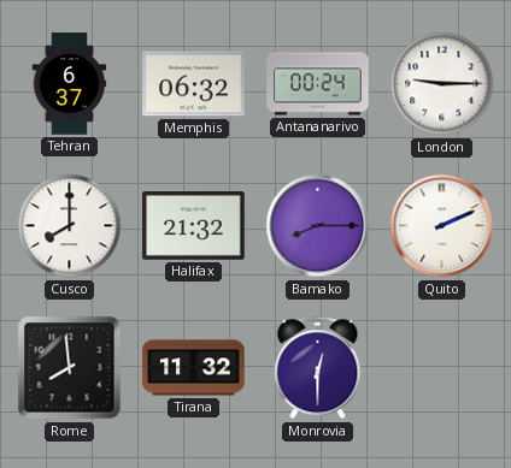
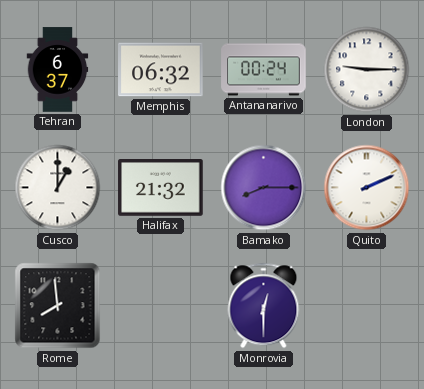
Cusco: 8:00 -> 1:00 (58, 188)
Tirana: 11:32 -> none (194, 368)
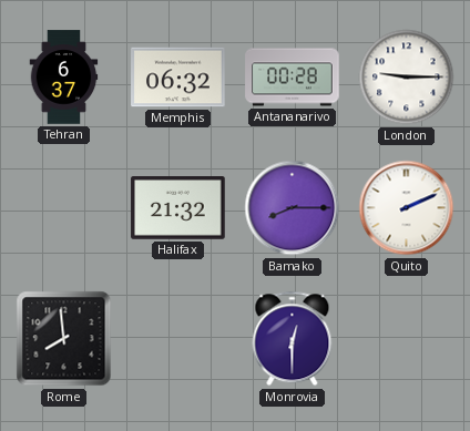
Antananarivo: 00:24 -> 00:28 (293, 78)
Cusco: 1:00 -> none (58, 188)
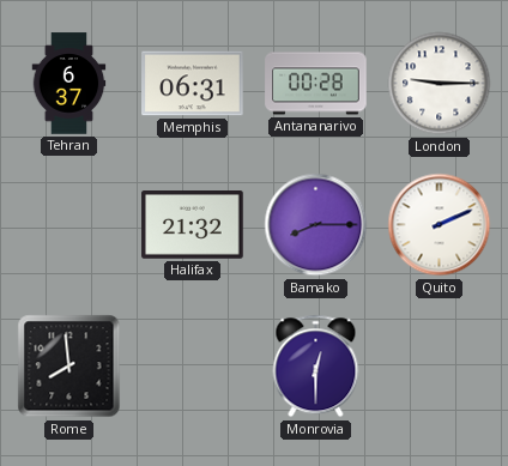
Memphis: 06:32 -> 06:31 (193, 84)
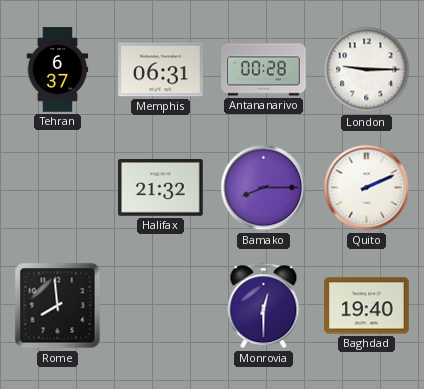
Baghdad: none -> 19:40 (367, 306)
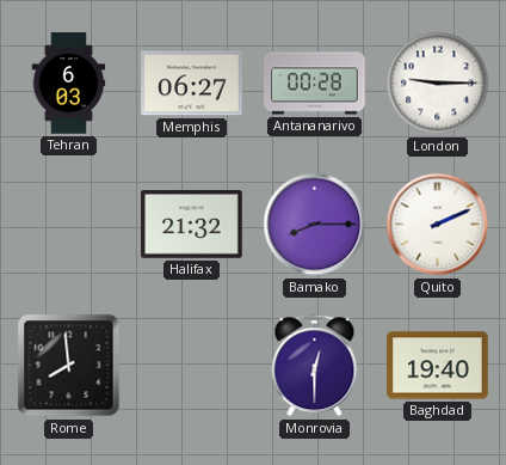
Tehran: 6:37 -> 6:03 (69, 84)
Memphis: 06:31 -> 06:27 (192, 84)
